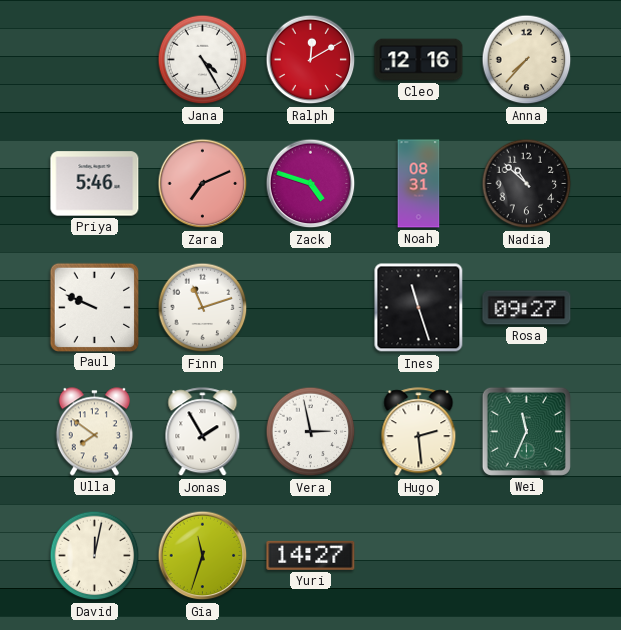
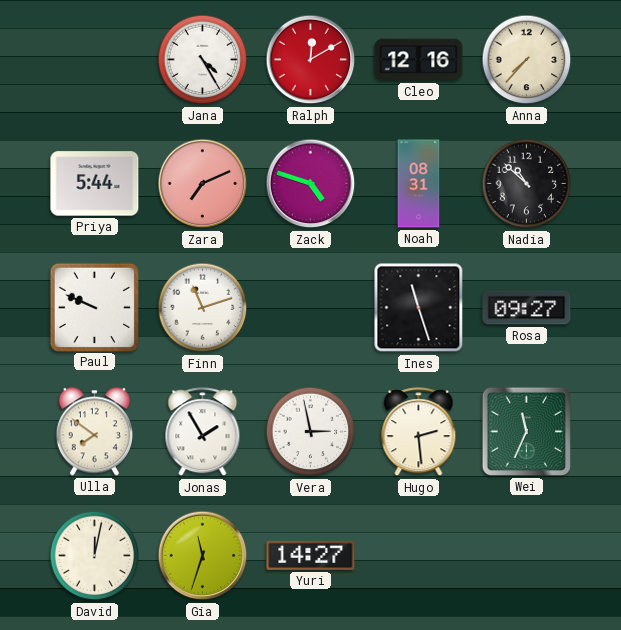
Priya: 5:46 -> 5:44 (95, 184)
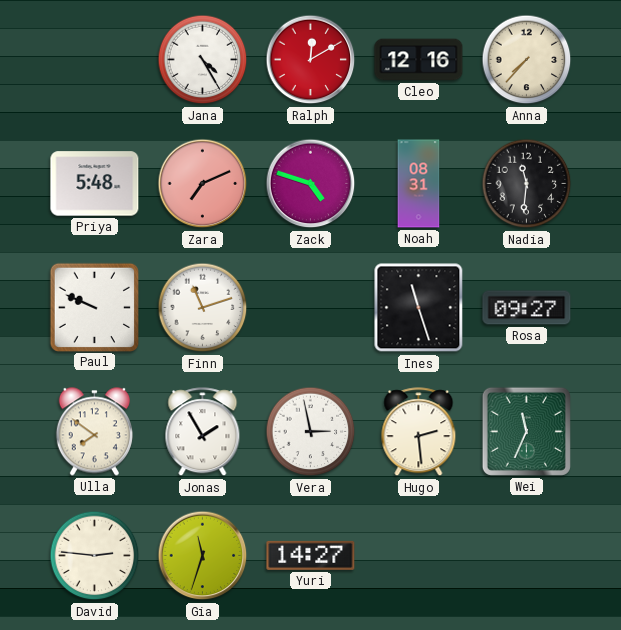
Priya: 5:44 -> 5:48 (95, 184)
Nadia: 10:52 -> 11:31 (527, 184)
David: 12:02 -> 2:46 (95, 556)
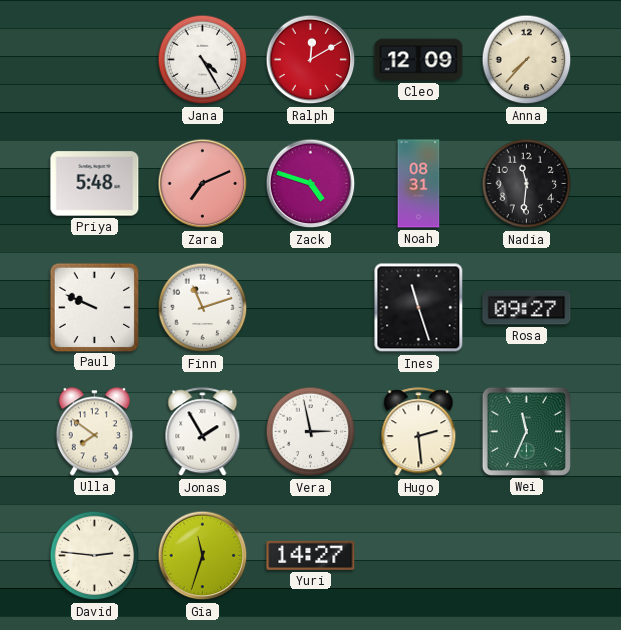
Cleo: 12:16 -> 12:09 (419, 60)
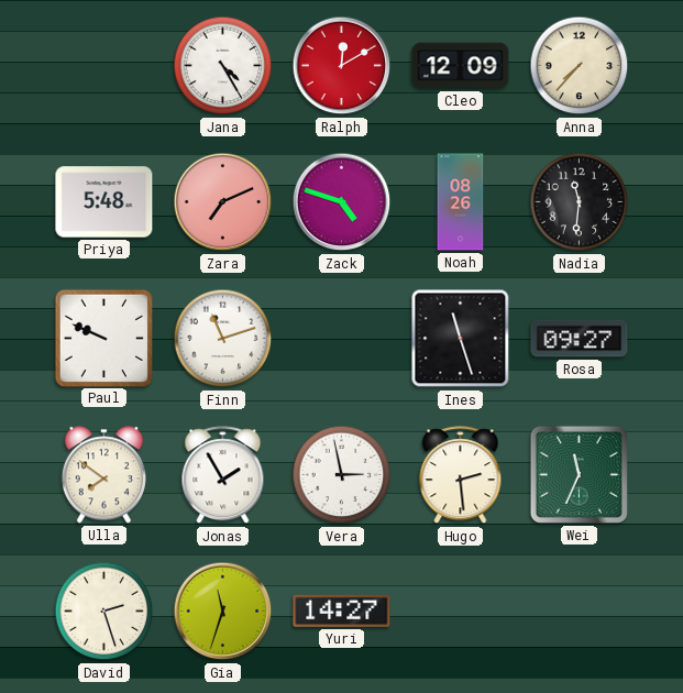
Noah: 08:31 -> 08:26 (461, 202)
David: 2:46 -> 2:27 (104, 612)
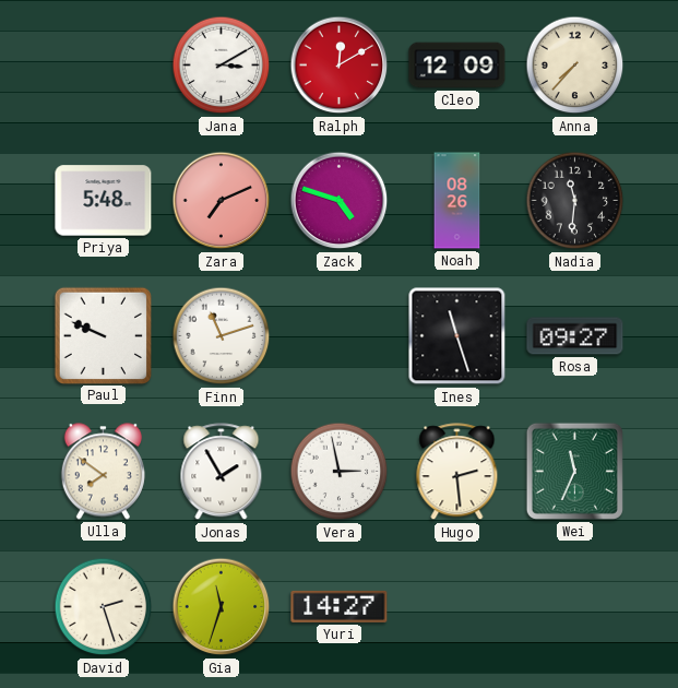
Jana: 4:25 -> 3:10 (222, 66)
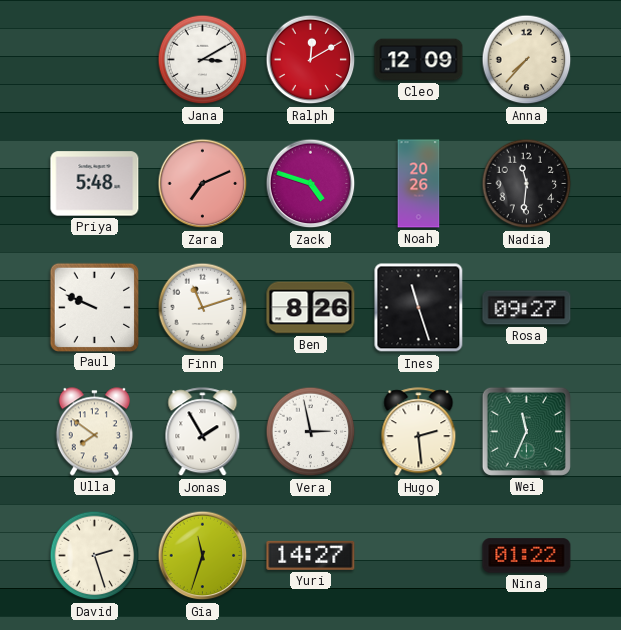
Noah: 08:26 -> 20:26 (419, 184)
Ben: none -> 8:26 (311, 308)
Nina: none -> 01:22 (527, 556)
